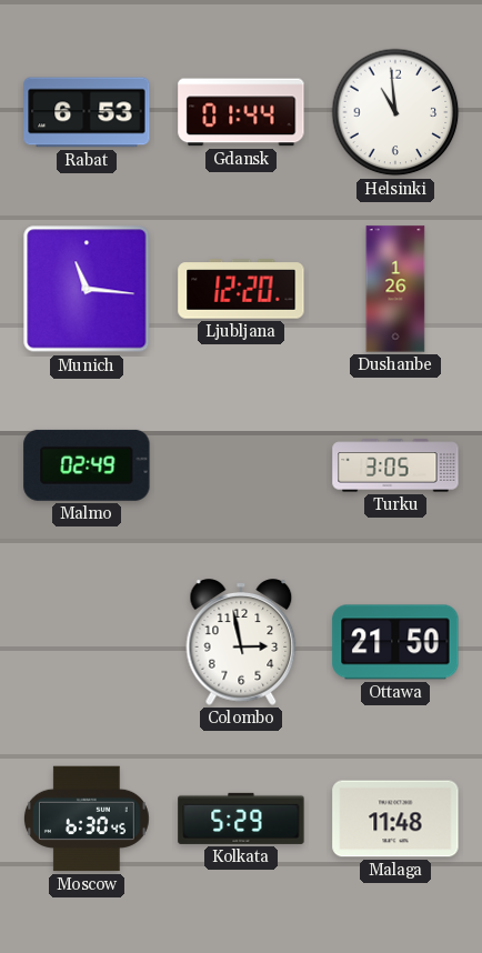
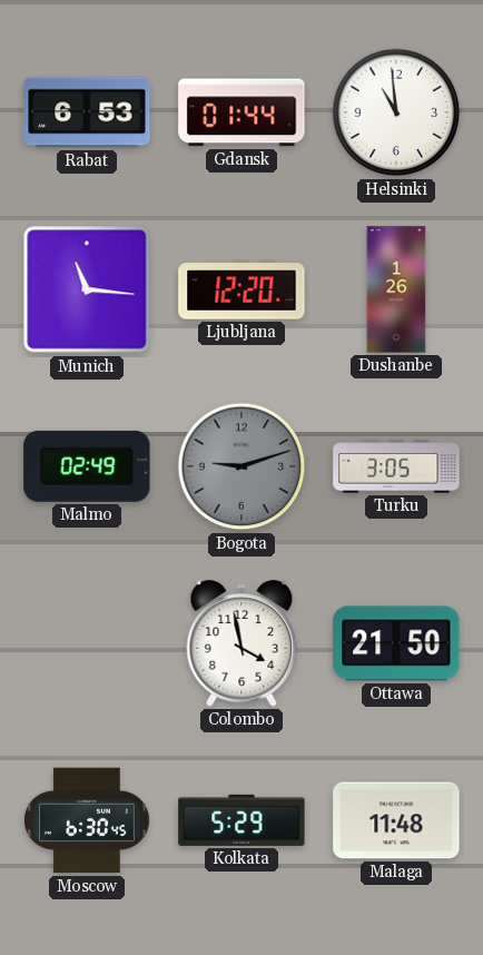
Bogota: none -> 9:12 (241, 466)
Colombo: 2:58 -> 3:58 (241, 643)
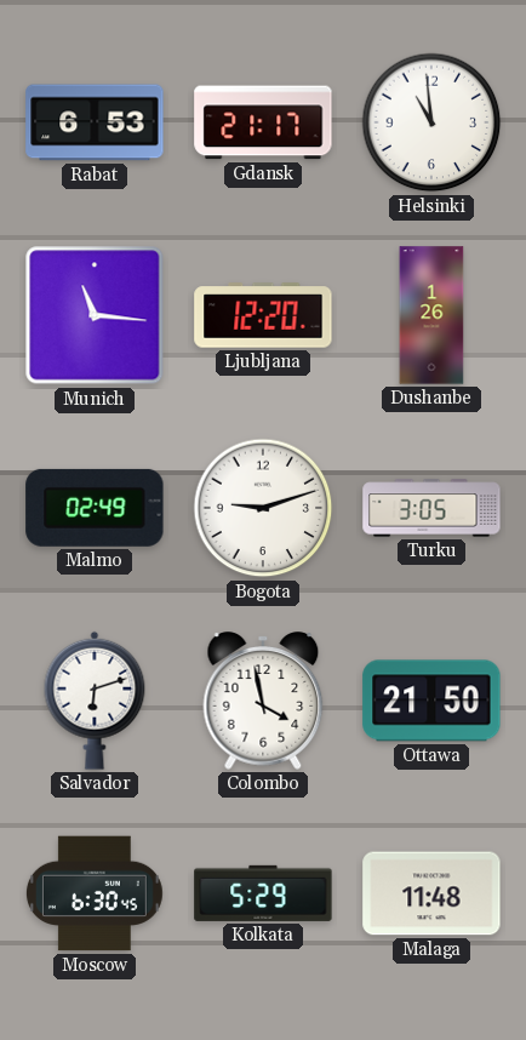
Gdansk: 01:44 -> 21:17 (263, 122)
Bogota dial: grey -> white (263, 508)
Salvador: none -> 6:12 (95, 701)
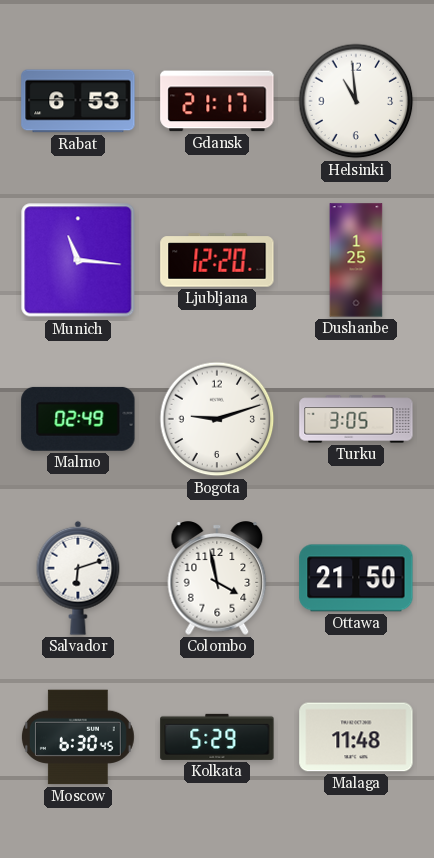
Dushanbe: 1:26 -> 1:25 (356, 260)
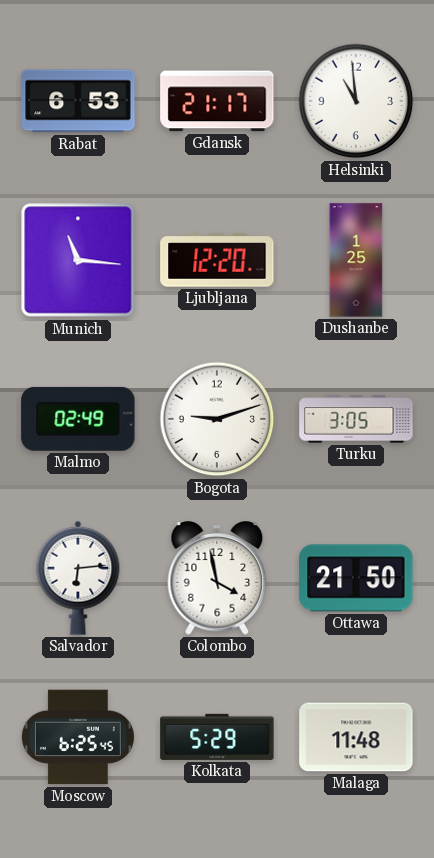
Salvador: 6:12 -> 6:14 (78, 578)
Moscow: 6:30 -> 6:25 (78, 737)
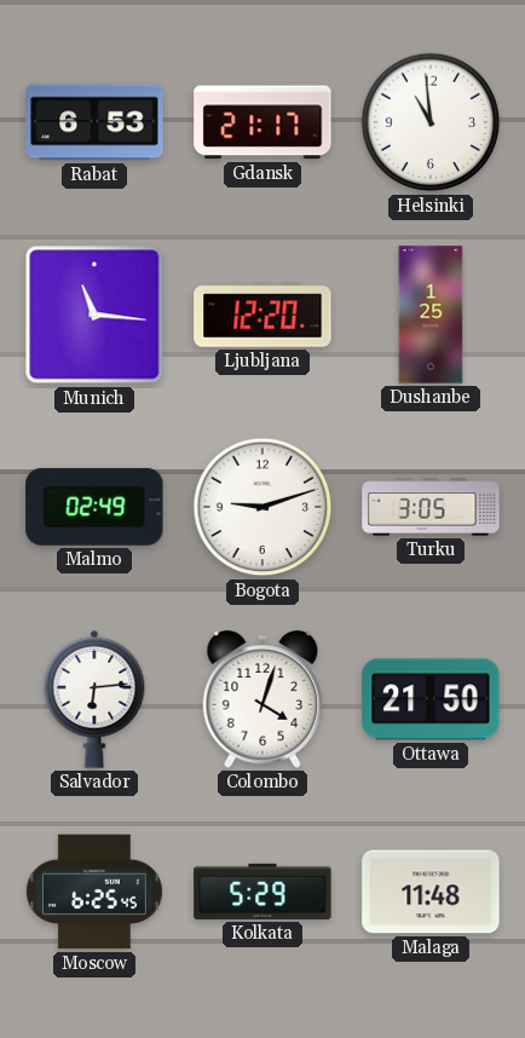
Colombo: 3:58 -> 4:03 (262, 699)
